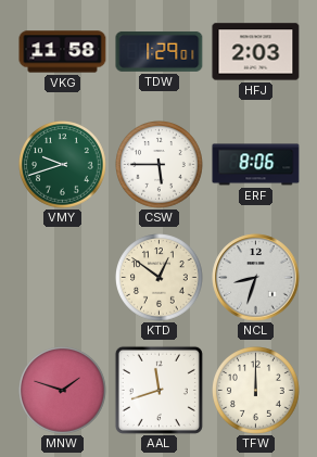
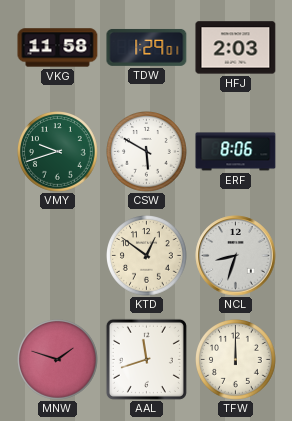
CSW: 5:45 -> 5:50 (147, 152)
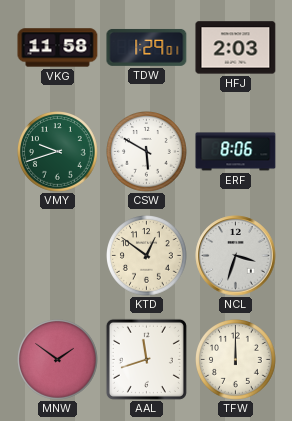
NCL: 8:33 -> 3:33 (236, 256)
MNW: 1:48 -> 1:51 (58, 360)
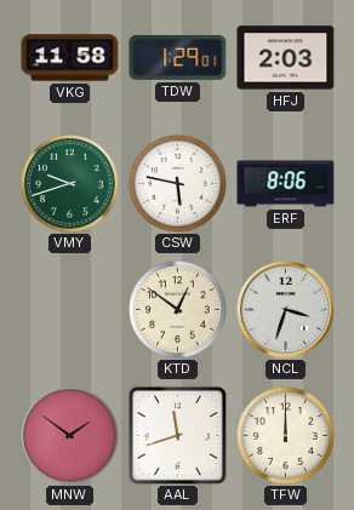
CSW: 5:50 -> 5:47 (178, 184)
